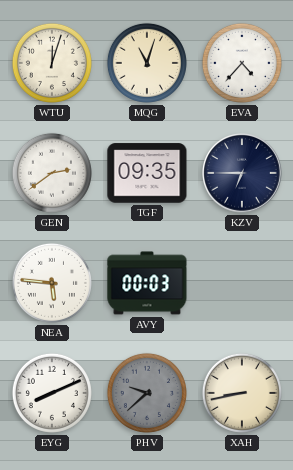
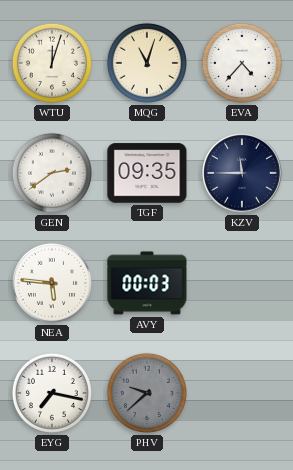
KZV: 6:45 -> 11:45 (243, 174)
EYG: 8:11 -> 7:17 (52, 393)
XAH: 8:43 -> none (242, 393)
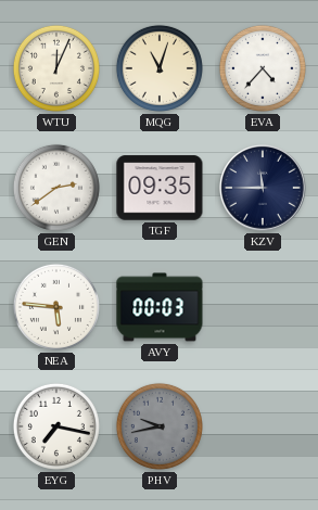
WTU: 12:03 -> 12:04 (56, 68)
PHV: 9:38 -> 9:43 (160, 426)
